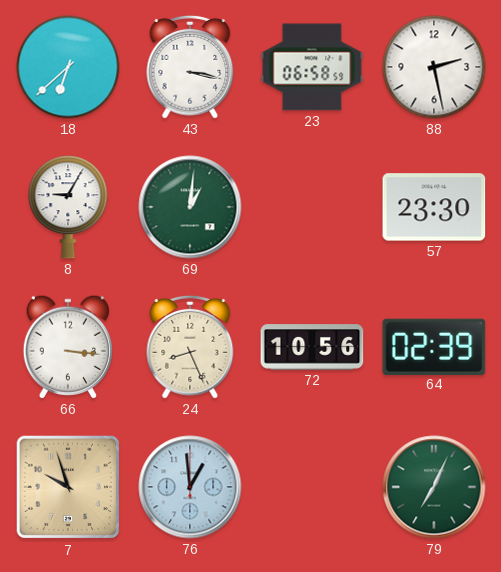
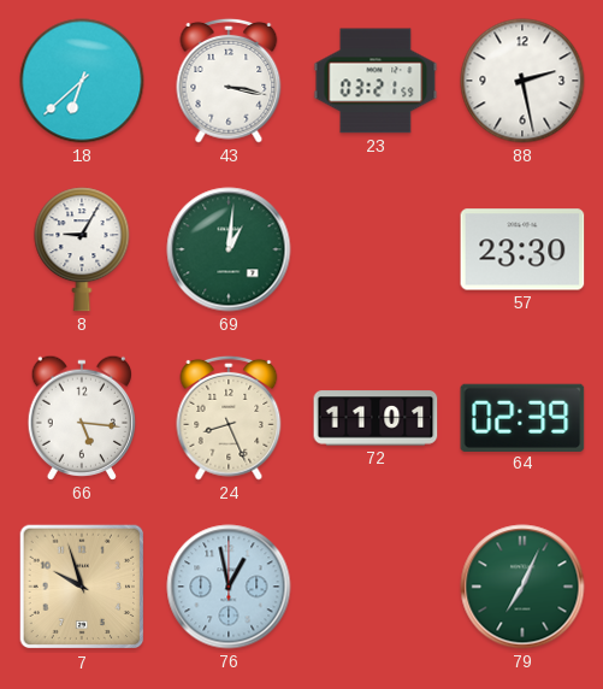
23: 06:58 -> 03:21 (376, 81)
66: 3:16 -> 5:16 (81, 418)
72: 10:56 -> 11:01 (376, 418)
76: 12:59 -> 12:58 (229, 587)
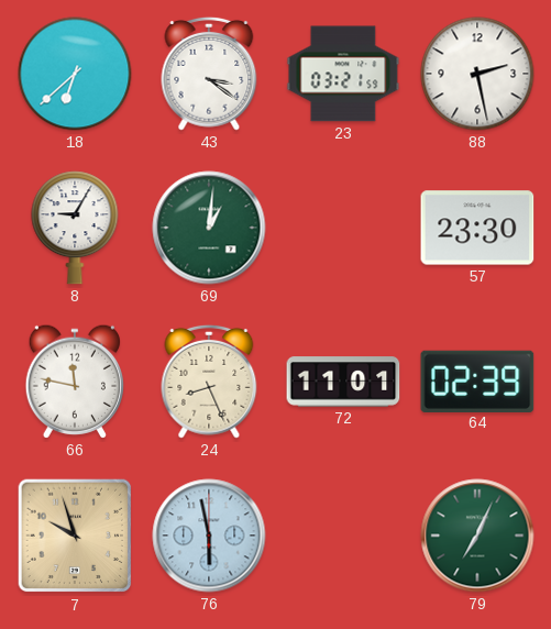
43: 3:17 -> 3:21 (209, 74)
66: 5:16 -> 11:47 (74, 382)
76: 12:58 -> 5:58 (209, 536)
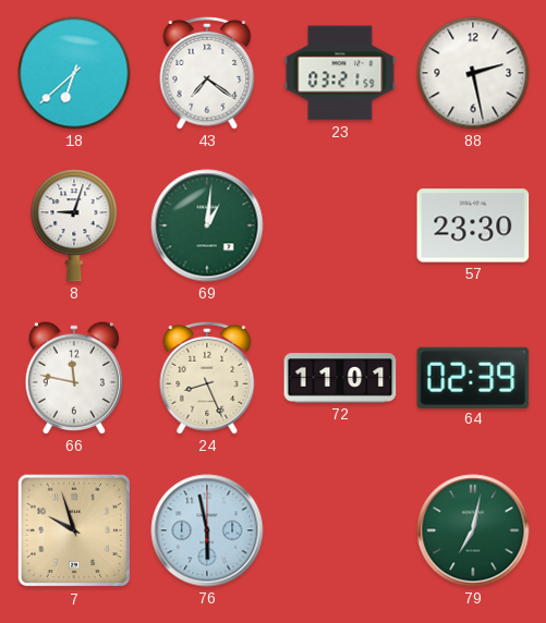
43: 3:21 -> 7:21 (207, 73)
8: 9:05 -> 9:03 (74, 225)
79: 7:04 -> 7:02 (473, 530)
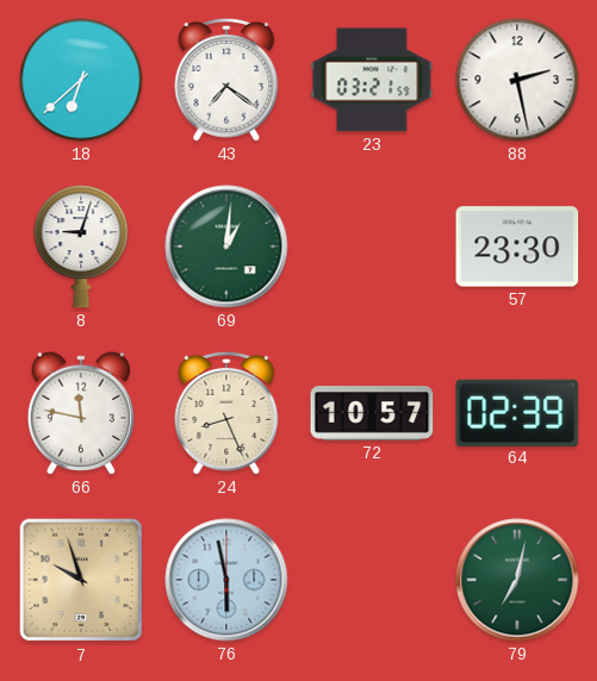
72: 11:01 -> 10:57 (372, 413)
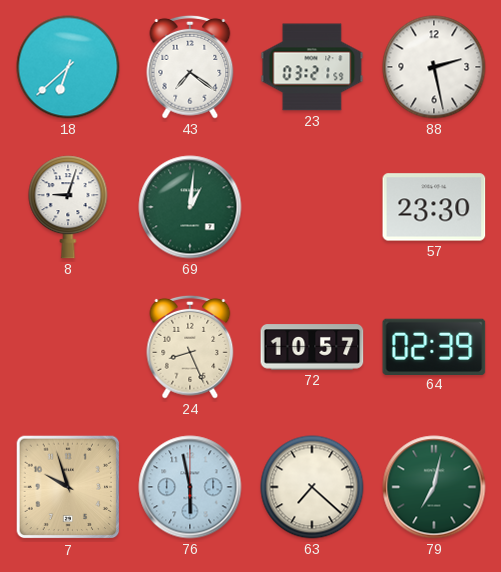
66: 11:47 -> none (80, 413)
63: none -> 7:22 (312, 487)
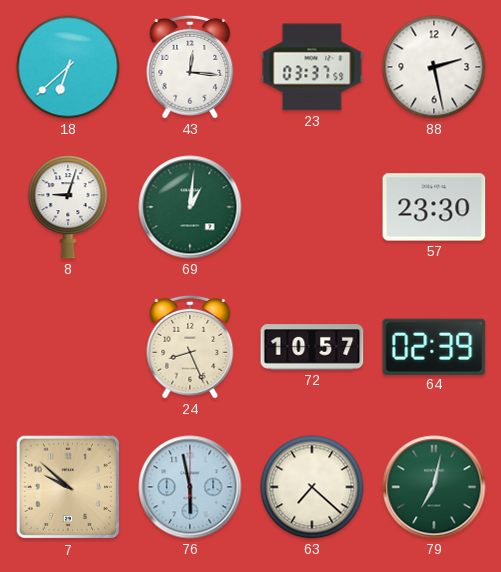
43: 7:21 -> 12:16 (190, 67)
23: 03:21 -> 03:37 (312, 67)
7: 9:57 -> 9:52 (68, 487)
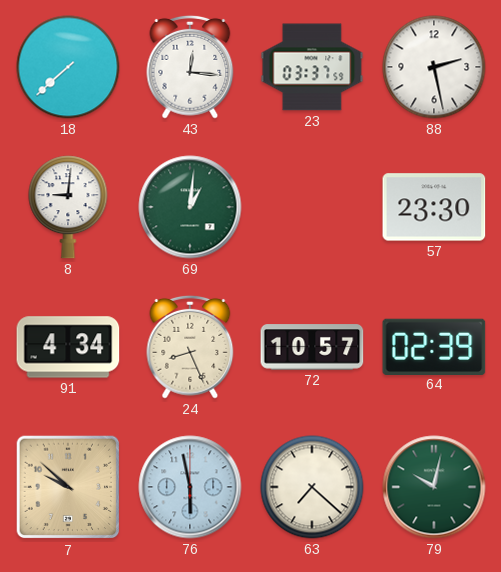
18: 6:38 -> 7:38 (68, 67)
8: 9:03 -> 9:01 (68, 207)
91: none -> 4:34 (68, 347)
79: 7:02 -> 10:02 (434, 487)
